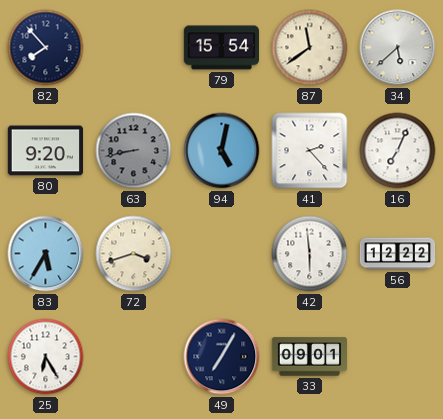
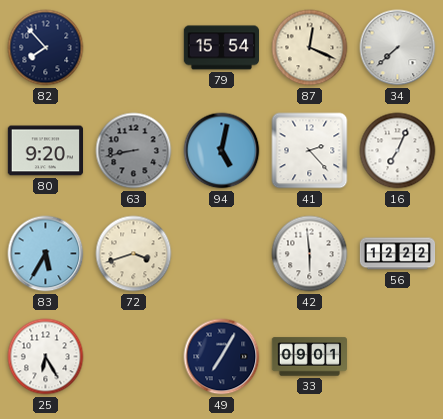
87: 11:39 -> 12:19 (310, 48)
34: 5:38 -> 7:38 (398, 48)
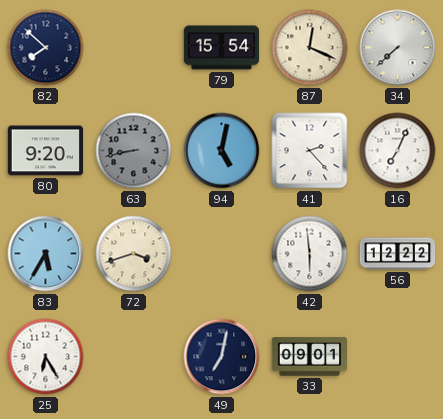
82: 7:53 -> 7:52 (46, 48)
49: 7:05 -> 7:02 (222, 357)
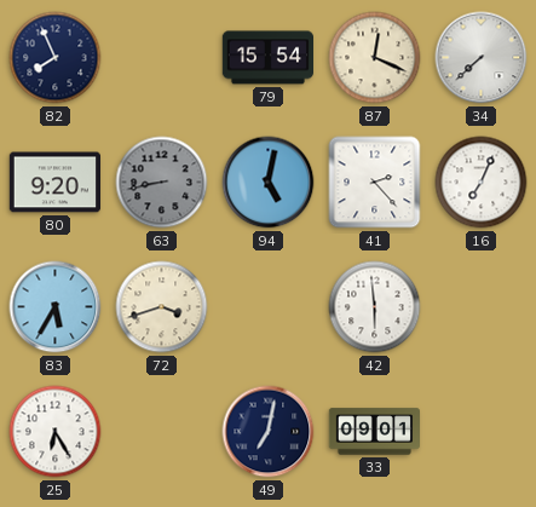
82: 7:52 -> 7:56 (56, 58)
56: 12:22 -> none (398, 254)
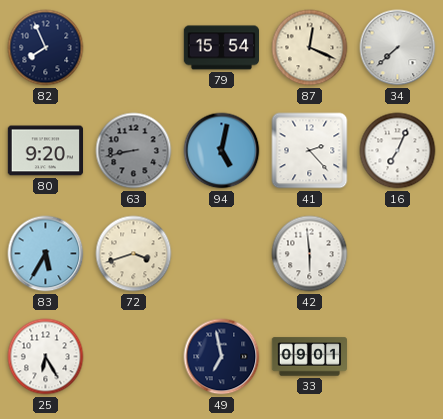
49: 7:02 -> 6:58 (222, 357)
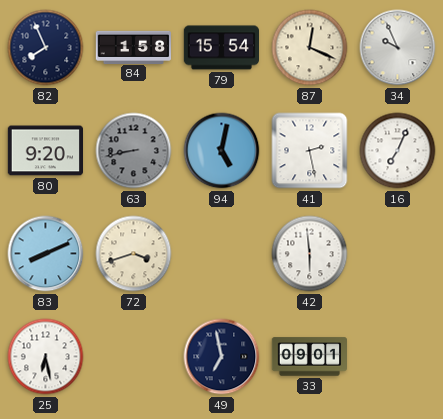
84: none -> 1:58 (133, 47)
34: 7:38 -> 9:56 (398, 48)
41: 2:23 -> 2:28 (310, 151)
83: 5:35 -> 8:11 (46, 254)
25: 6:25 -> 6:28 (46, 357)
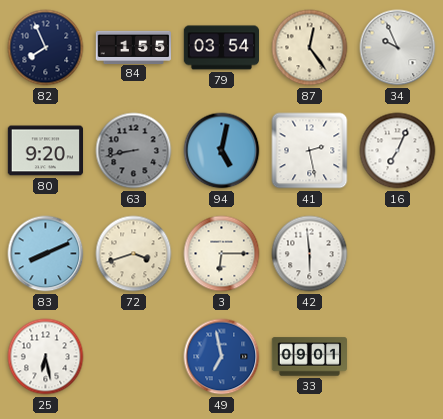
84: 1:58 -> 1:55 (133, 47)
79: 15:54 -> 03:54 (222, 48)
87: 12:19 -> 12:24 (310, 48)
3: none -> 6:15 (222, 254)
49 dial: navy -> blue (222, 357)
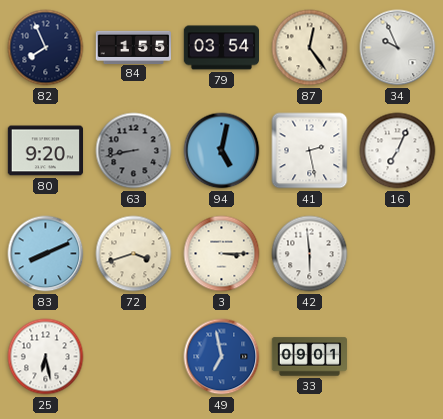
3: 6:15 -> 3:15 (222, 254)
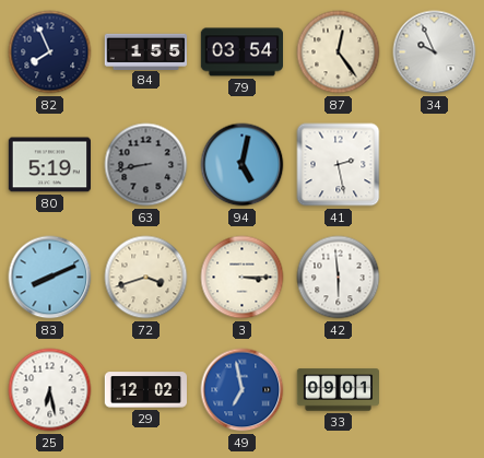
80: 9:20 -> 5:19 (49, 165)
16: 7:04 -> none (398, 151)
29: none -> 12:02 (145, 390)
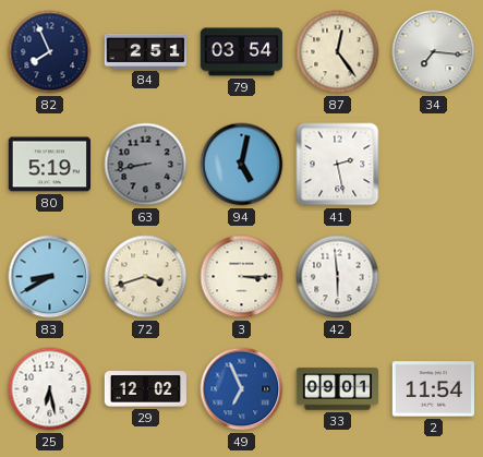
84: 1:55 -> 2:51 (145, 51)
34: 9:56 -> 7:16 (434, 52)
83: 8:11 -> 8:40 (50, 277)
49: 6:58 -> 6:56 (242, 389)
2: none -> 11:54 (433, 389)
